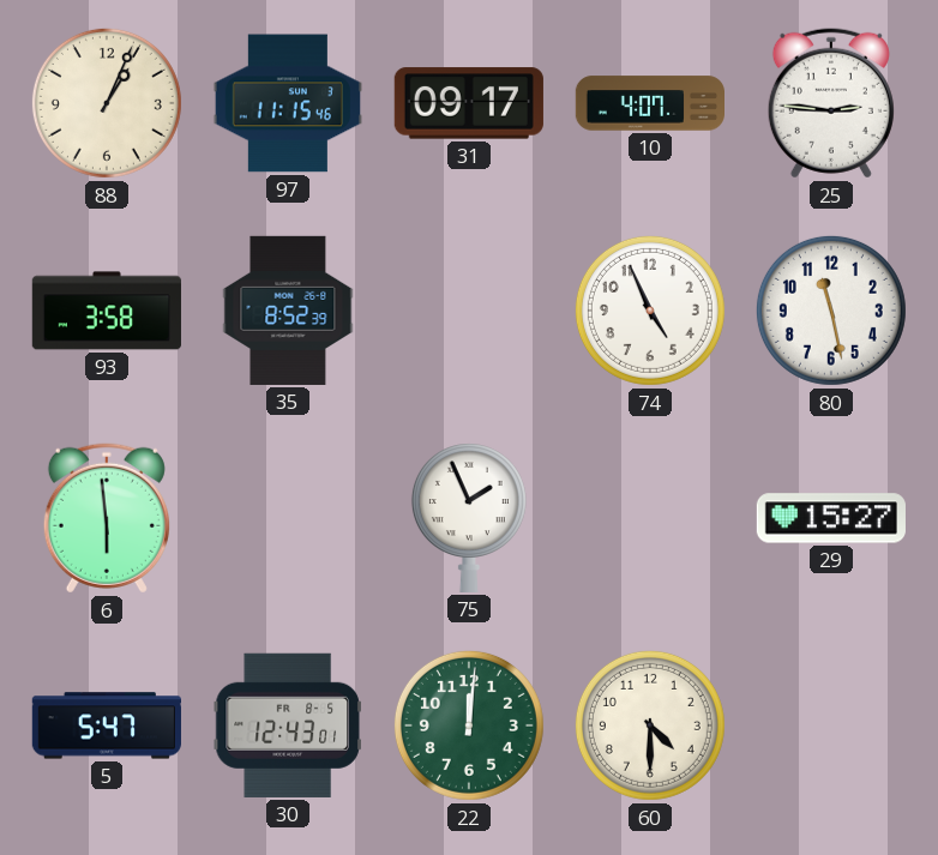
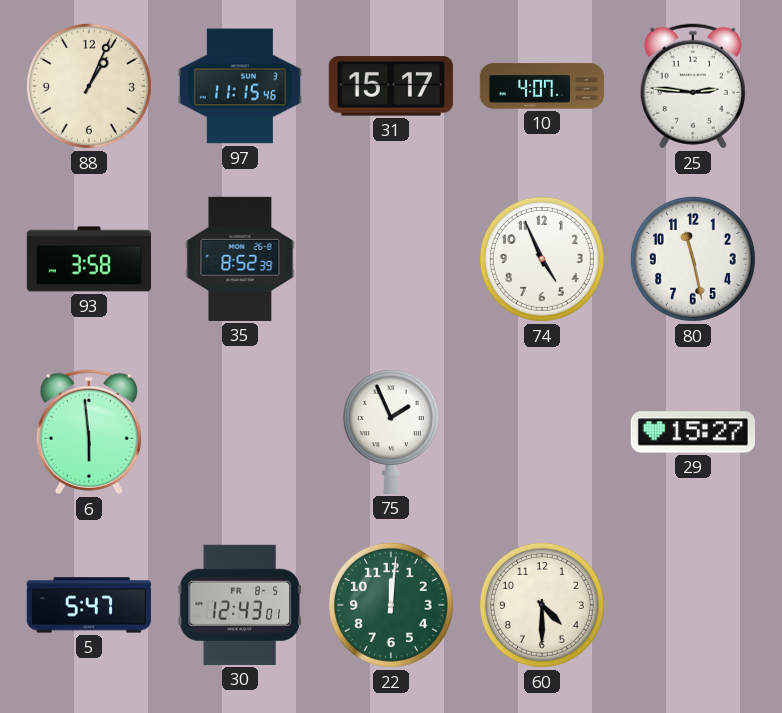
31: 09:17 -> 15:17 (391, 86)
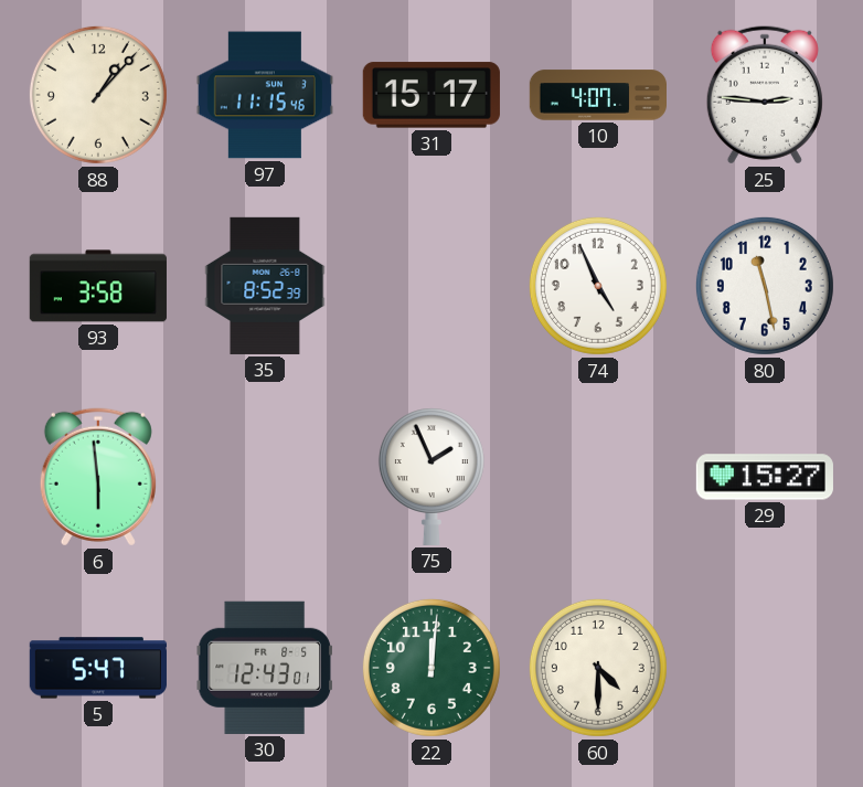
88: 1:04 -> 1:07 (98, 95)
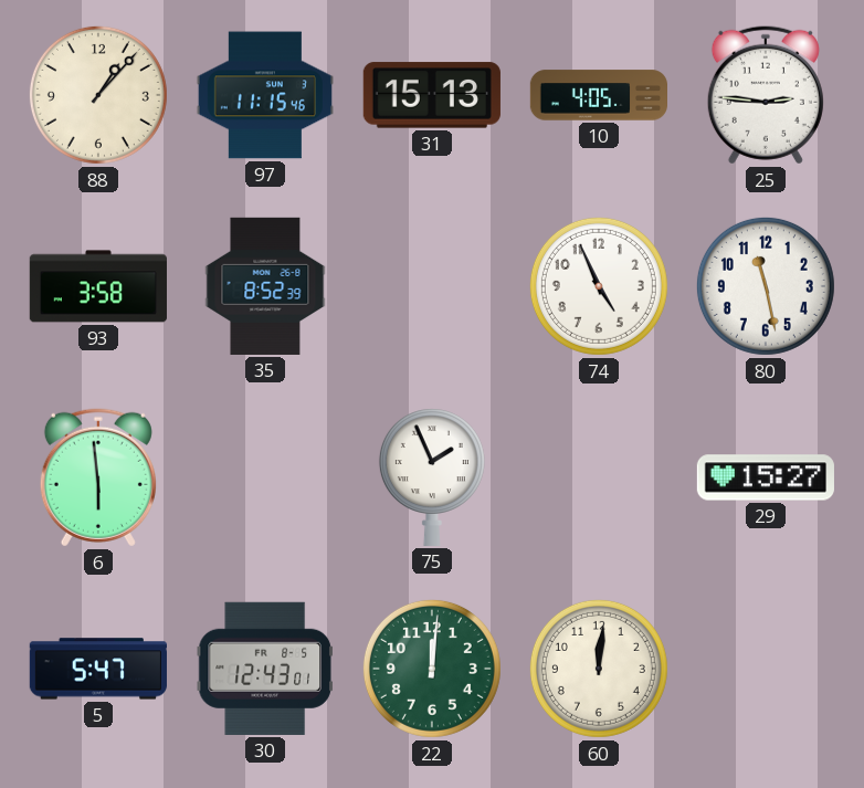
31: 15:17 -> 15:13 (432, 95)
10: 4:07 -> 4:05 (598, 95)
60: 4:30 -> 12:01 (599, 669)
